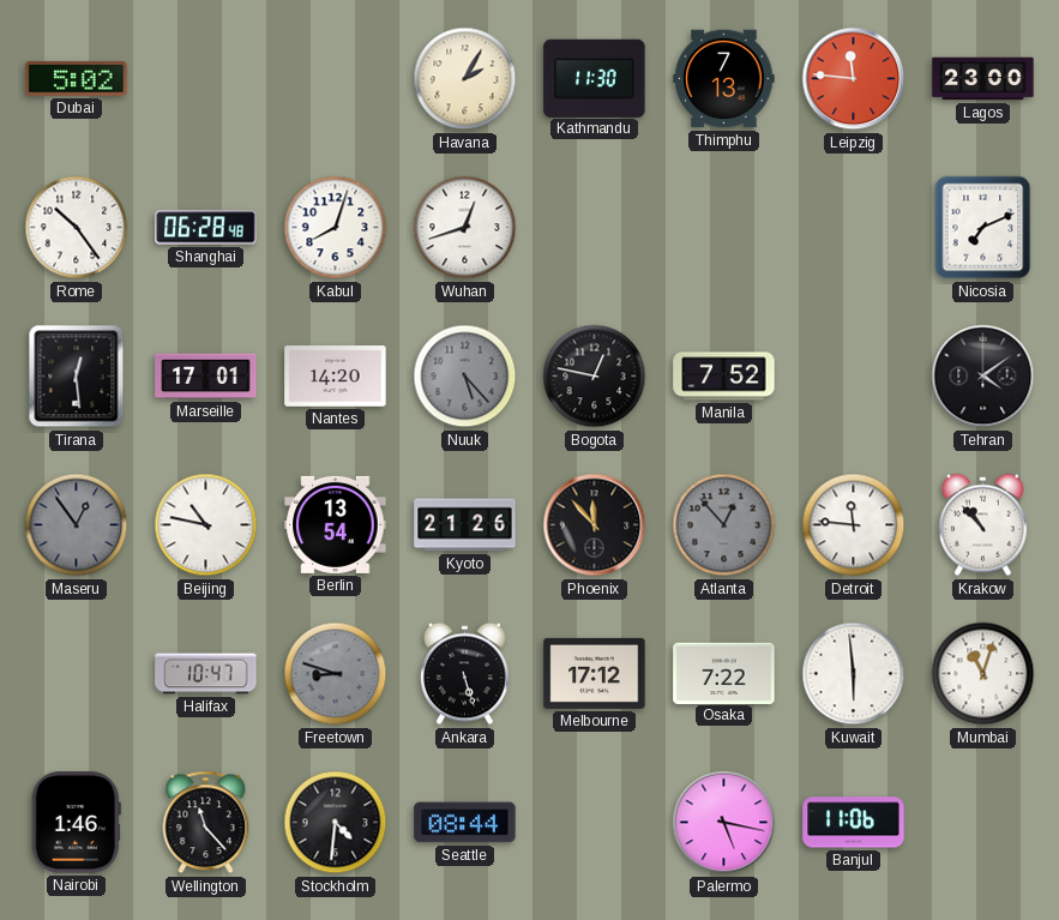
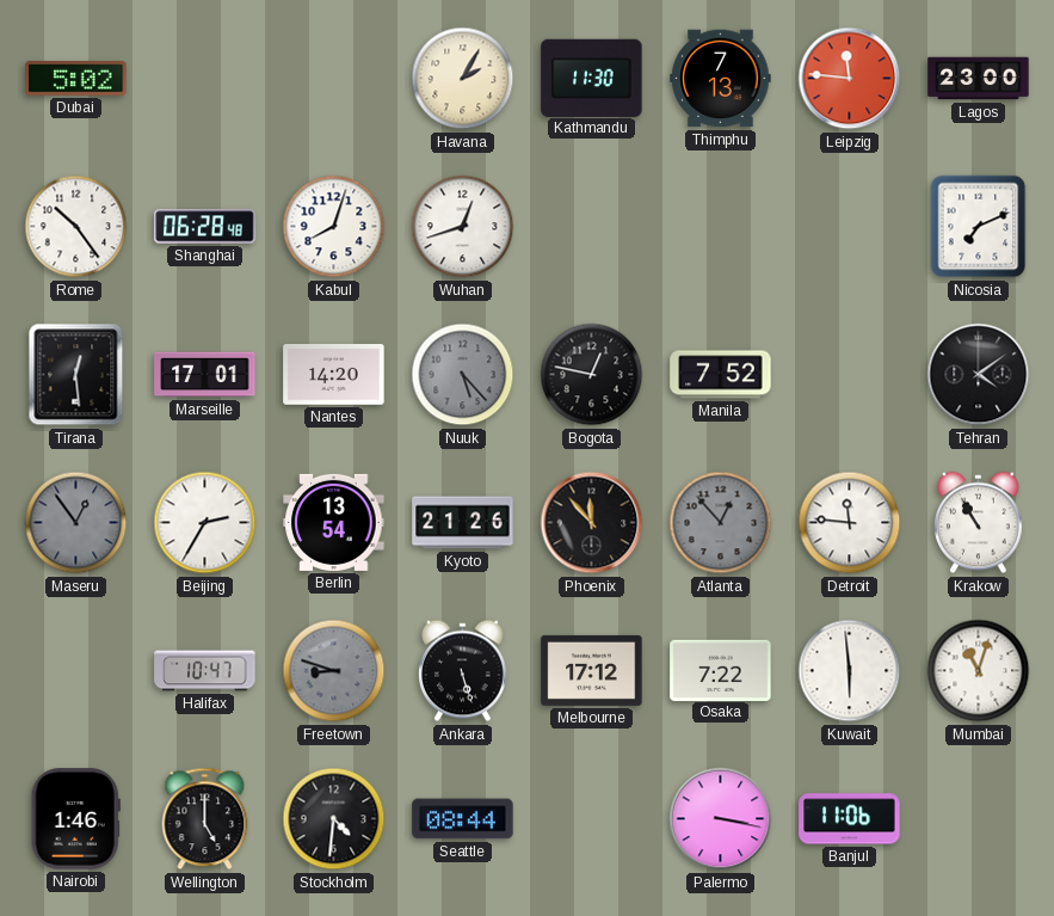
Beijing: 10:47 -> 2:35 (205, 523)
Krakow: 10:53 -> 10:55 (979, 523)
Wellington: 11:23 -> 5:00 (205, 819)
Palermo: 5:17 -> 3:17 (721, 819)
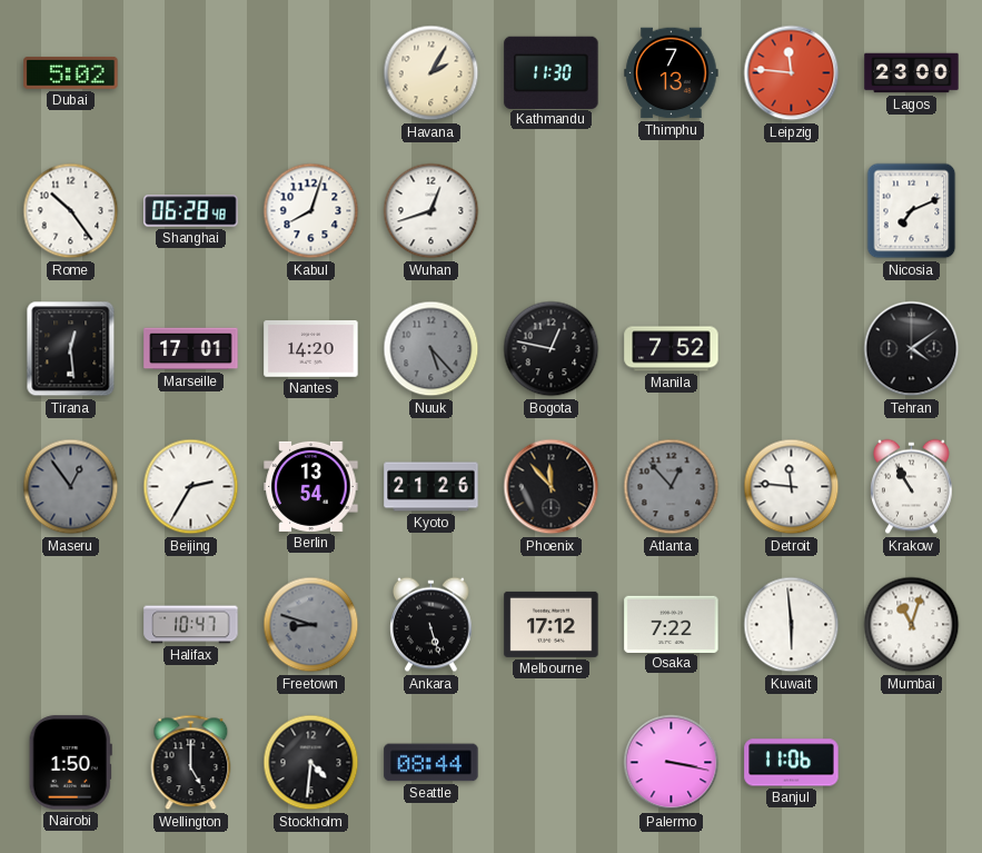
Nairobi: 1:46 -> 1:50 (70, 763)
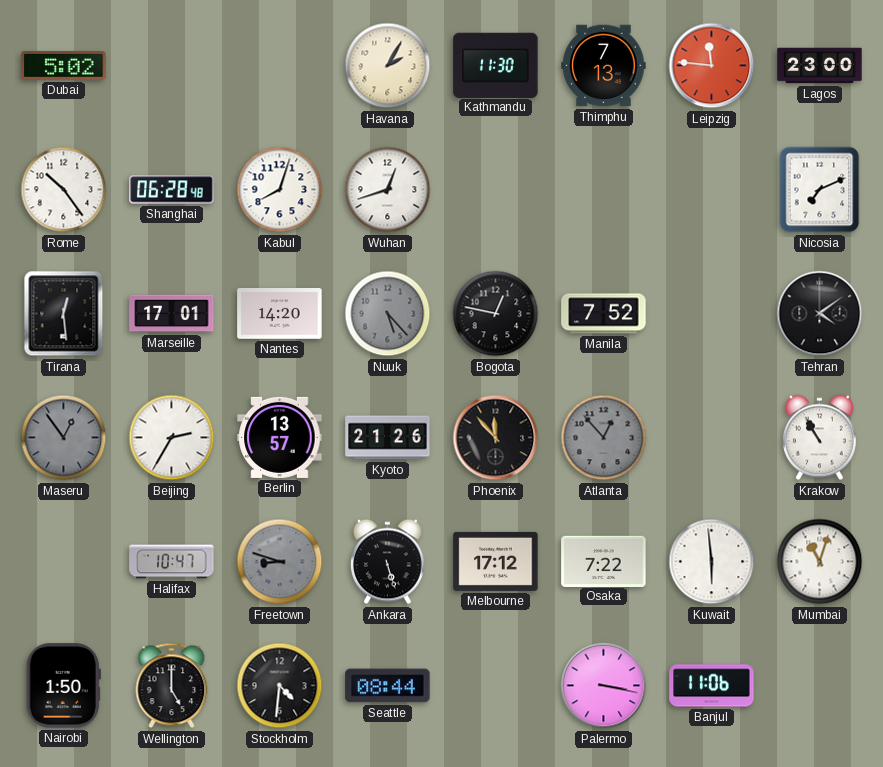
Berlin: 13:54 -> 13:57 (280, 437)
Detroit: 11:46 -> none (792, 487)
